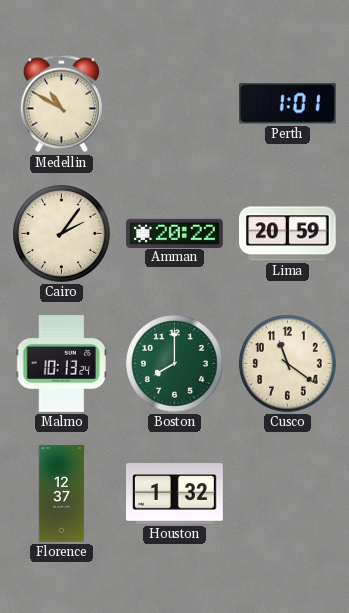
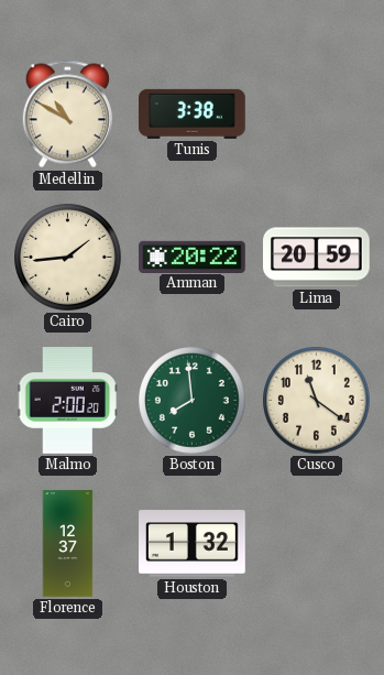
Tunis: none -> 3:38 (193, 113)
Perth: 1:01 -> none (288, 104)
Cairo: 2:06 -> 1:44 (68, 258)
Malmo: 10:13 -> 2:00 (68, 401)
Boston: 8:00 -> 7:59 (193, 401)
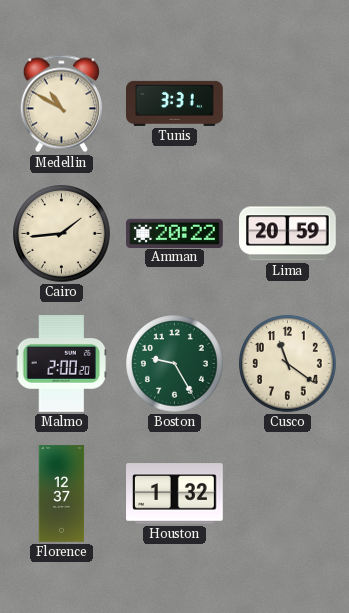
Tunis: 3:38 -> 3:31 (175, 103)
Boston: 7:59 -> 9:25 (175, 364)
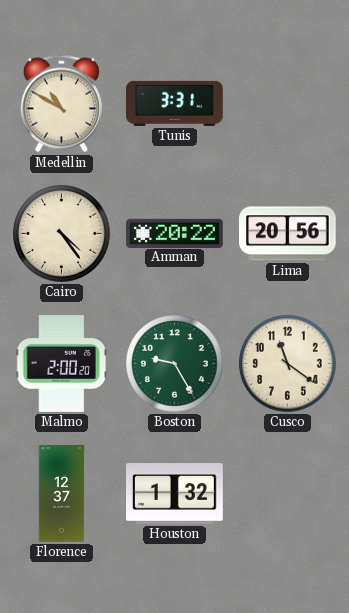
Cairo: 1:44 -> 4:24 (62, 234)
Lima: 20:59 -> 20:56 (288, 234)
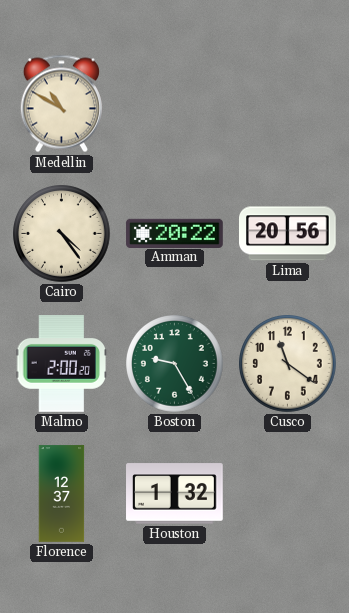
Tunis: 3:31 -> none (175, 103)
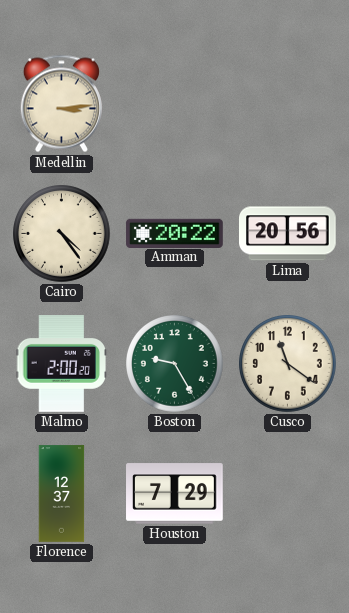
Medellin: 10:50 -> 3:14 (61, 104)
Houston: 1:32 -> 7:29 (175, 494)
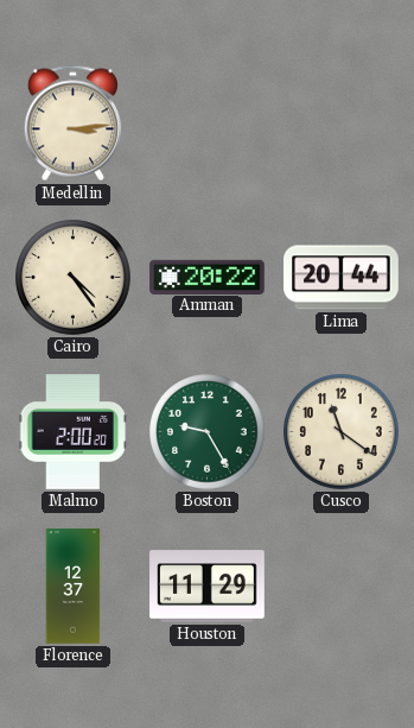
Lima: 20:56 -> 20:44 (342, 278)
Houston: 7:29 -> 11:29 (208, 587)
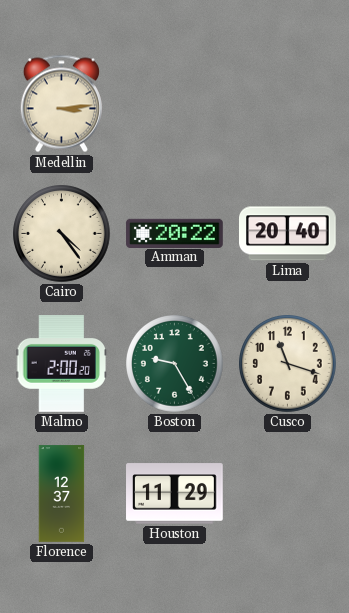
Lima: 20:44 -> 20:40 (288, 234)
Cusco: 11:21 -> 11:18 (288, 364)
